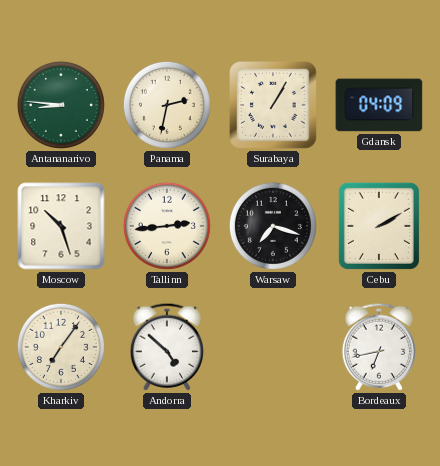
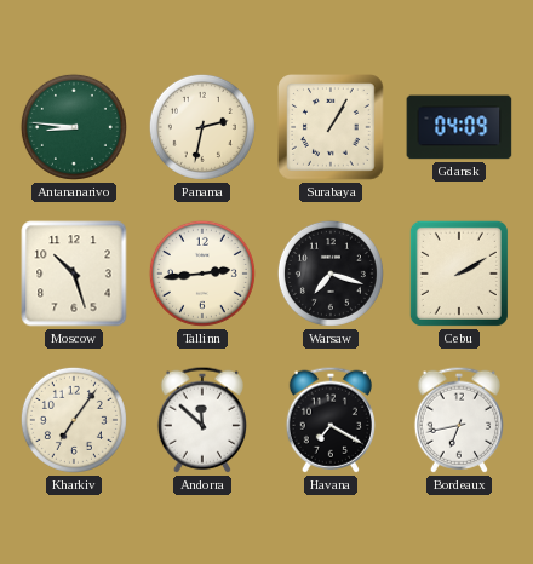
Andorra: 4:52 -> 11:52 (201, 420)
Havana: none -> 7:20 (329, 420)
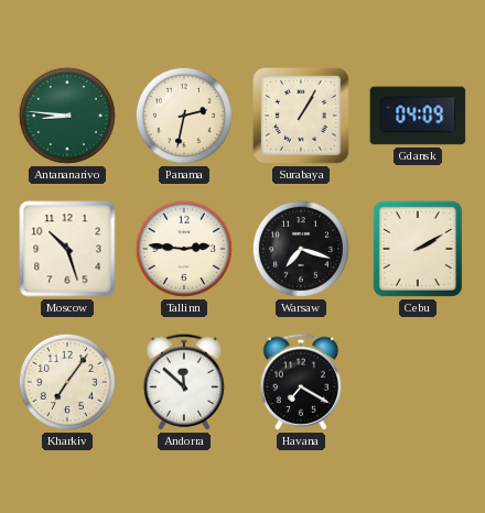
Tallinn: 2:44 -> 2:46 (184, 249)
Bordeaux: 6:43 -> none (458, 420)
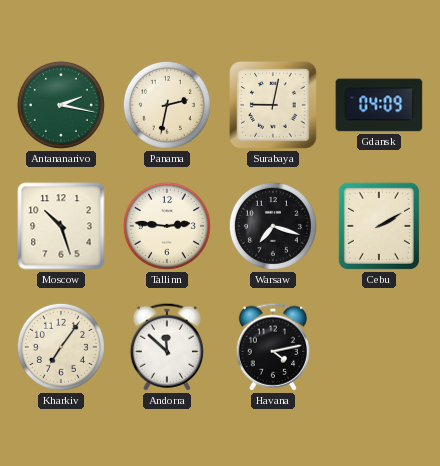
Antananarivo: 8:46 -> 2:17 (61, 105)
Surabaya: 1:05 -> 9:02 (273, 105)
Havana: 7:20 -> 4:13 (272, 347)
